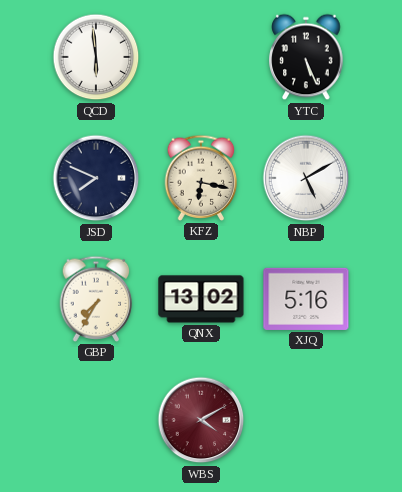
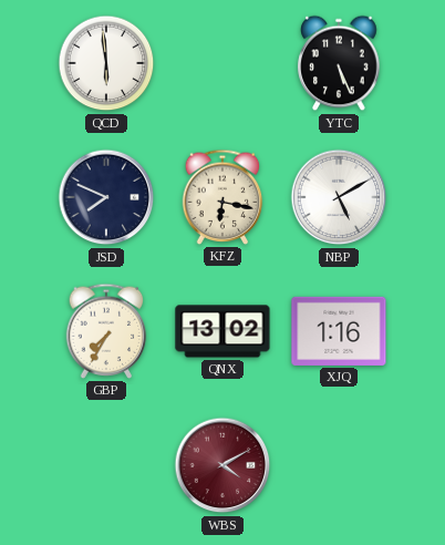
XJQ: 5:16 -> 1:16 (339, 331)
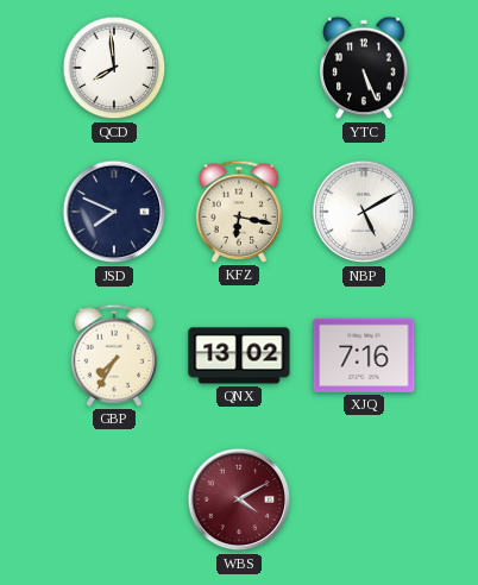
QCD: 5:59 -> 7:59 (114, 68)
XJQ: 1:16 -> 7:16 (364, 356)
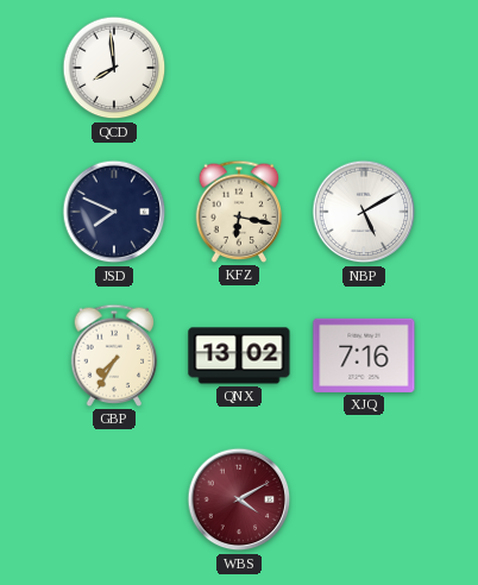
YTC: 5:26 -> none (364, 68)
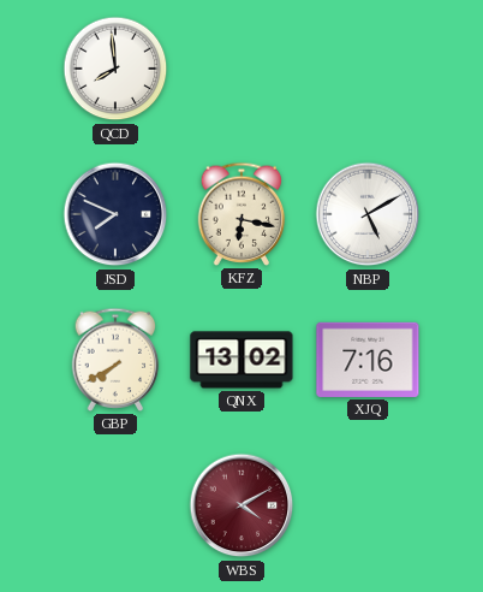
GBP: 7:35 -> 7:40 (115, 360)
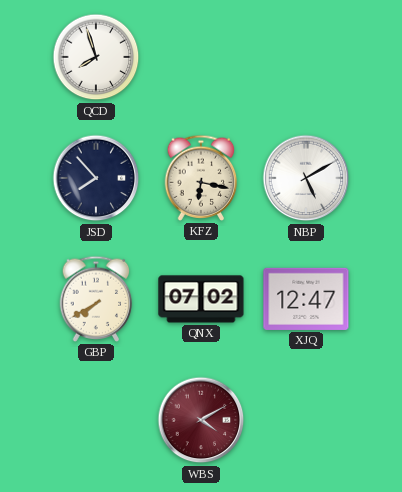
QCD: 7:59 -> 7:57 (96, 57)
JSD: 7:49 -> 7:53 (96, 178)
QNX: 13:02 -> 07:02 (201, 299)
XJQ: 7:16 -> 12:47 (306, 299)
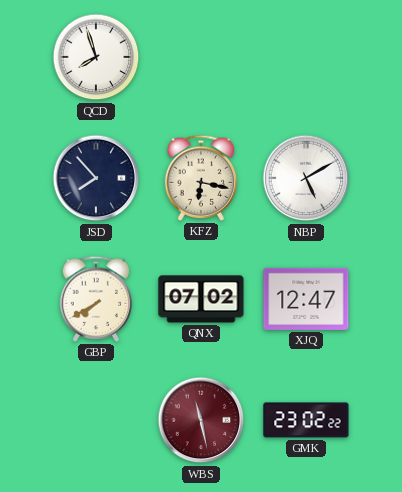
WBS: 4:10 -> 11:28 (201, 420)
GMK: none -> 23:02 (306, 420)
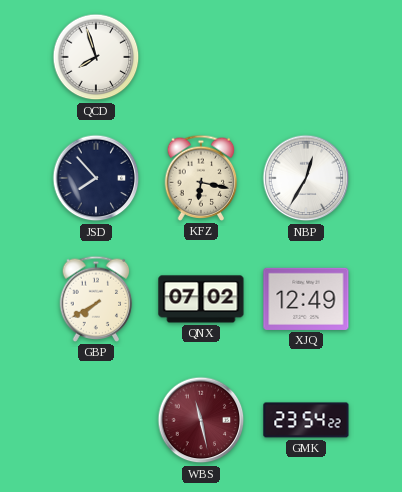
NBP: 5:10 -> 12:35 (306, 178)
XJQ: 12:47 -> 12:49 (306, 299)
GMK: 23:02 -> 23:54 (306, 420)
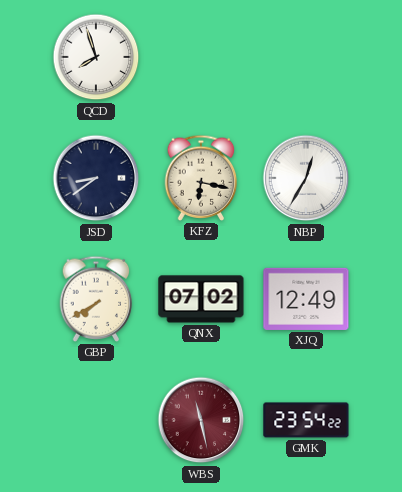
JSD: 7:53 -> 8:39 (96, 178)
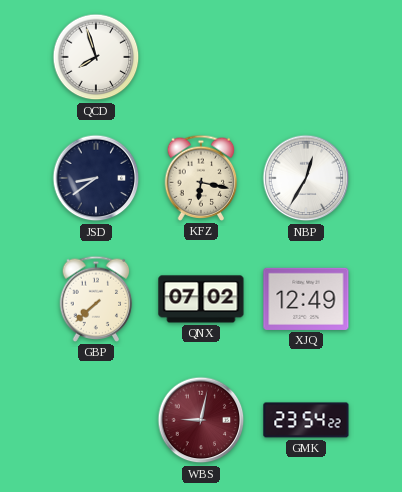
GBP: 7:40 -> 7:38 (96, 299)
WBS: 11:28 -> 9:02 (201, 420)
